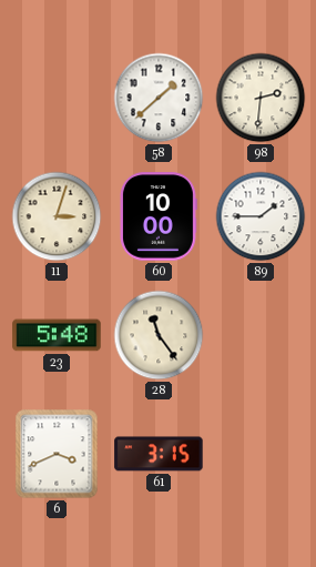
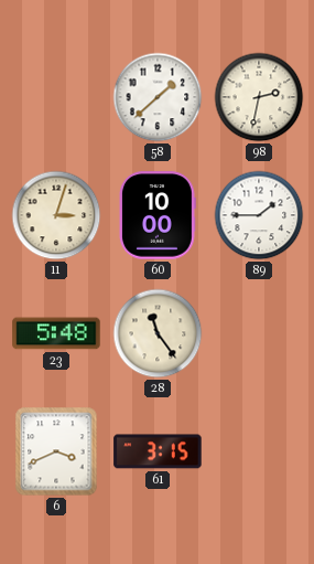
98: 2:31 -> 2:32 (259, 97)
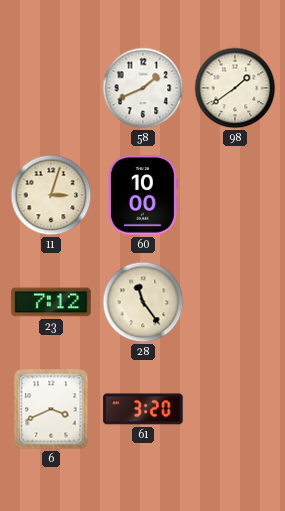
58: 1:38 -> 1:41 (143, 88)
98: 2:32 -> 1:39 (235, 88)
89: 1:45 -> none (259, 215)
23: 5:48 -> 7:12 (51, 302)
61: 3:15 -> 3:20 (143, 409)
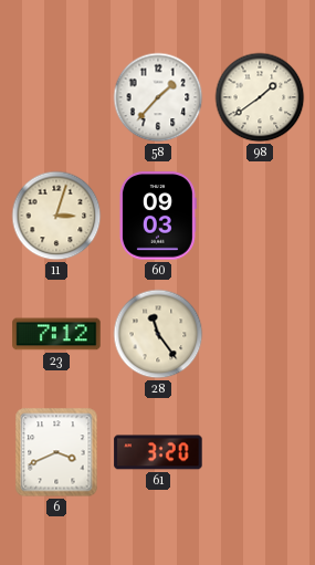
58: 1:41 -> 1:37 (158, 97)
60: 10:00 -> 09:03 (157, 216)
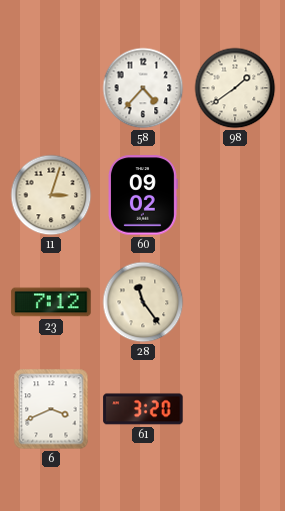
58: 1:37 -> 4:37 (143, 88)
60: 09:03 -> 09:02 (142, 195)
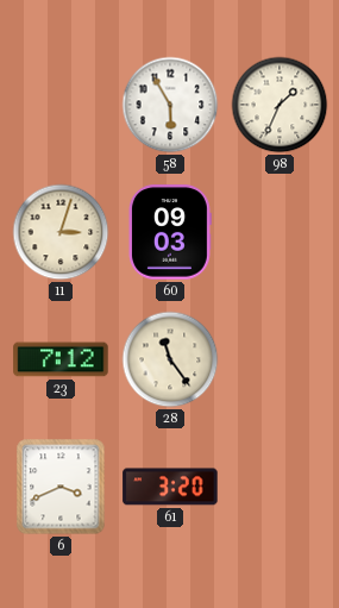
58: 4:37 -> 5:55 (170, 105)
98: 1:39 -> 1:34 (280, 105)
60: 09:02 -> 09:03 (169, 232)
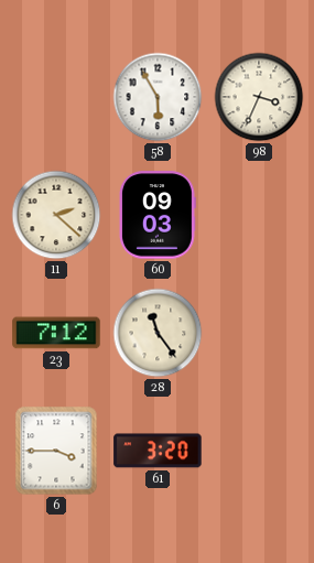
98: 1:34 -> 3:34 (259, 97)
11: 3:03 -> 2:22 (56, 215)
6: 3:41 -> 3:45 (56, 451)
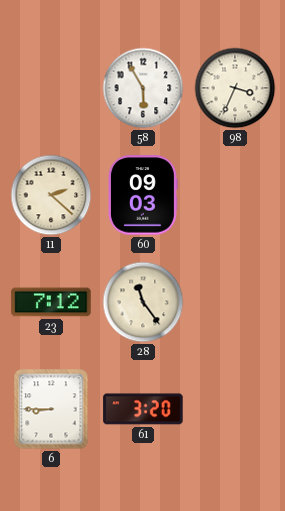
6: 3:45 -> 8:45 (51, 409)
